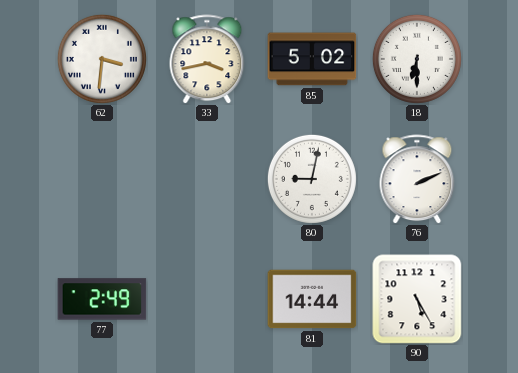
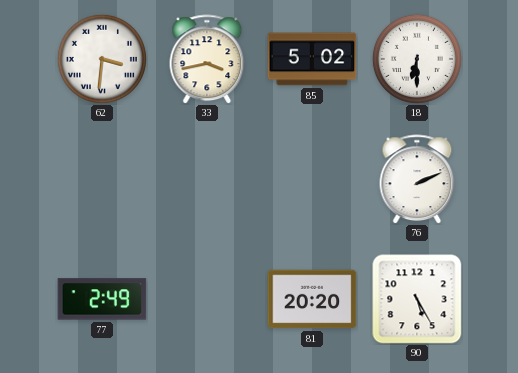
80: 9:02 -> none (312, 179)
81: 14:44 -> 20:20 (312, 299)
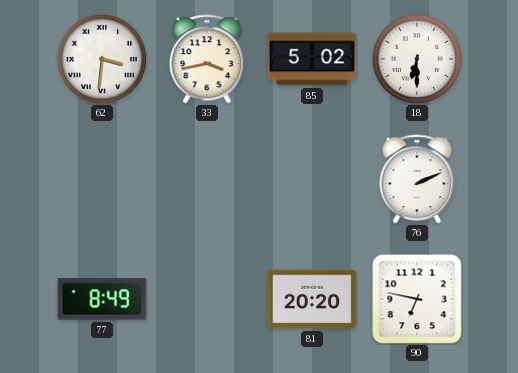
77: 2:49 -> 8:49 (102, 299)
90: 5:25 -> 6:47 (417, 299)
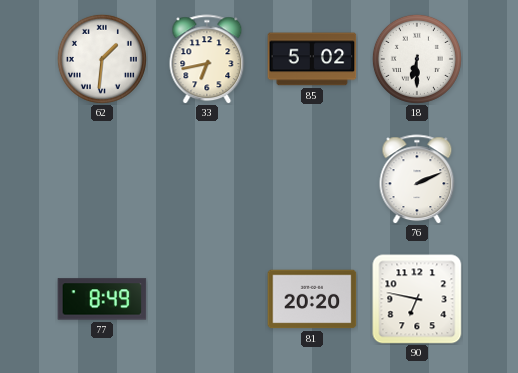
62: 3:31 -> 1:31 (102, 59)
33: 3:43 -> 6:43 (207, 59)
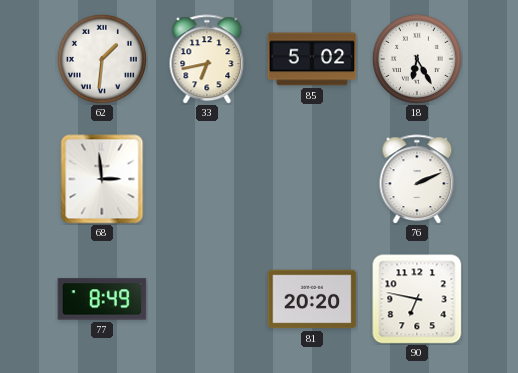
18: 6:30 -> 6:25 (417, 59)
68: none -> 2:59 (102, 179)
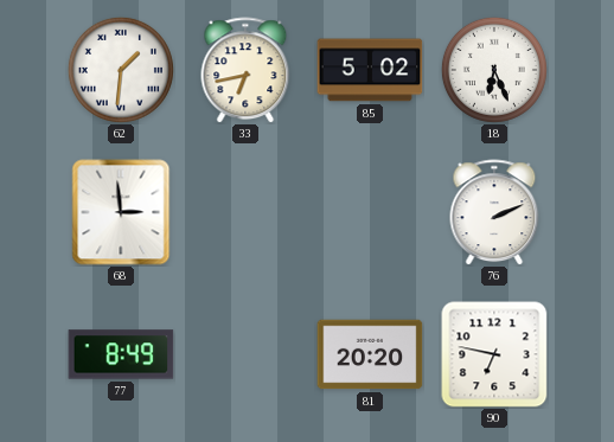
18: 6:25 -> 6:26 (494, 70)
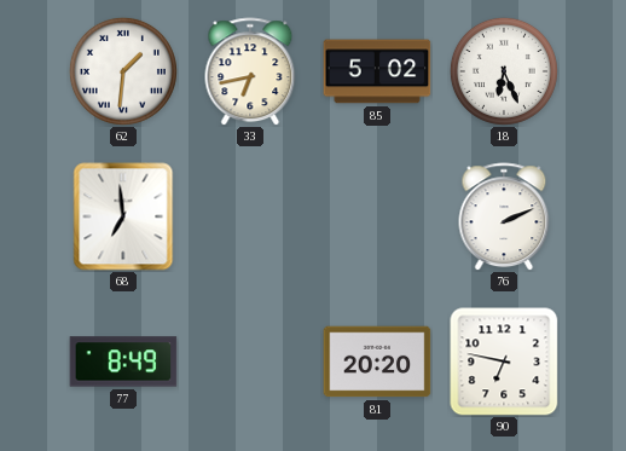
68: 2:59 -> 6:59 (123, 216)
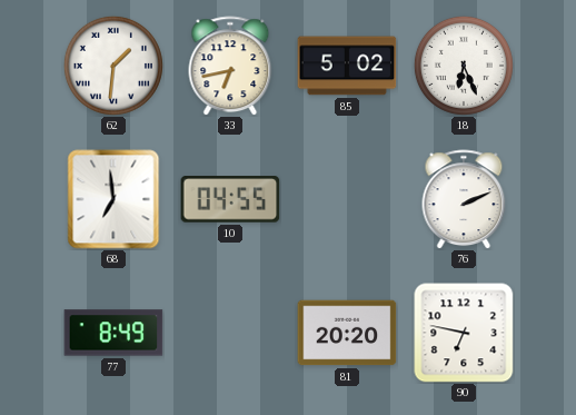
10: none -> 04:55 (230, 199)
